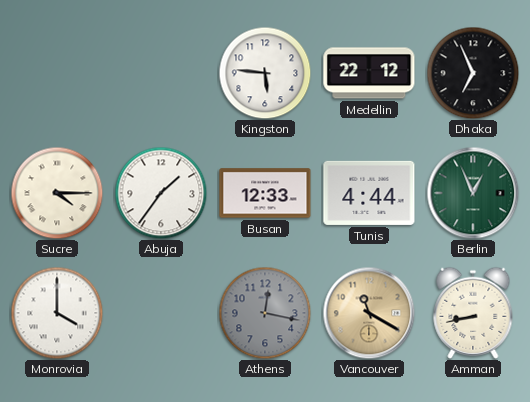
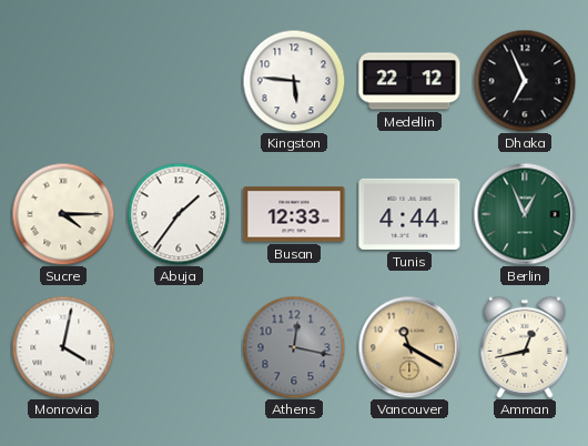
Monrovia: 4:00 -> 4:02 (63, 347)
Amman: 8:43 -> 12:43 (525, 347)
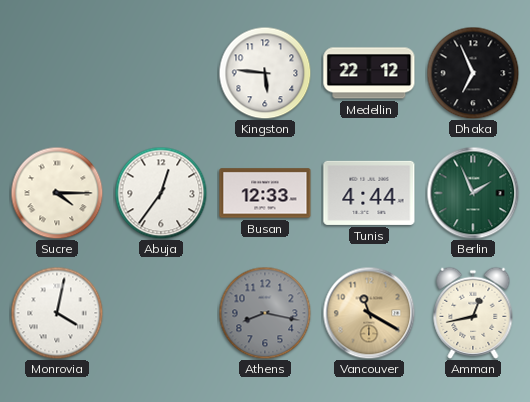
Abuja: 1:36 -> 12:36 (161, 193)
Berlin: 12:56 -> 1:56 (473, 193)
Athens: 12:17 -> 8:17 (265, 313)
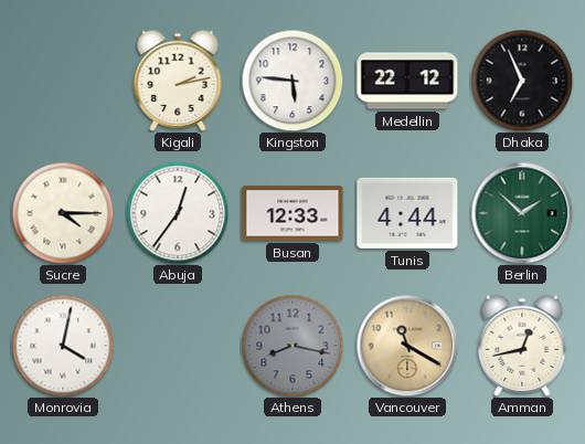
Kigali: none -> 2:13 (178, 81)
Berlin: 1:56 -> 1:52 (522, 213)
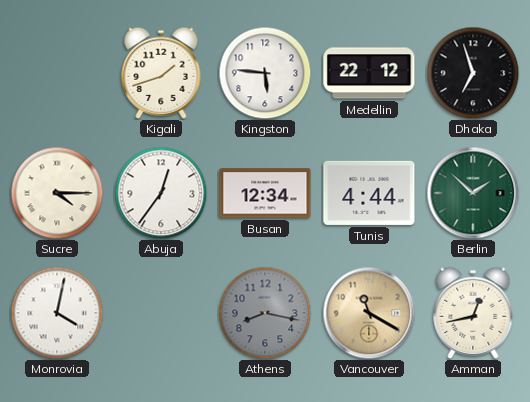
Kigali: 2:13 -> 1:42 (161, 73)
Dhaka: 6:56 -> 6:57 (473, 73)
Busan: 12:33 -> 12:34 (265, 193)
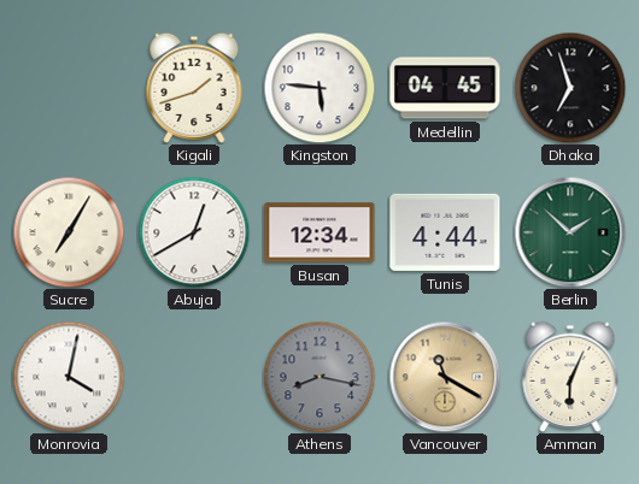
Medellin: 22:12 -> 04:45 (445, 88)
Sucre: 4:15 -> 7:05 (69, 232)
Abuja: 12:36 -> 12:40 (194, 232)
Amman: 12:43 -> 6:04 (570, 377)
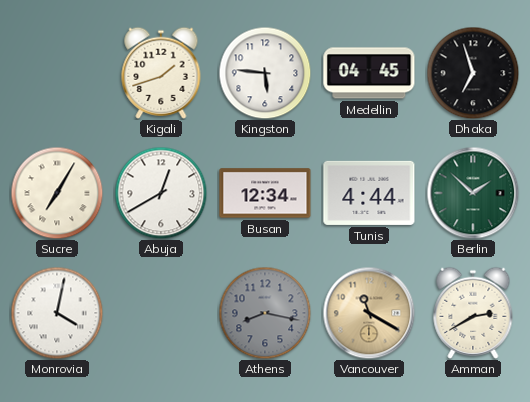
Amman: 6:04 -> 2:40 (473, 313)
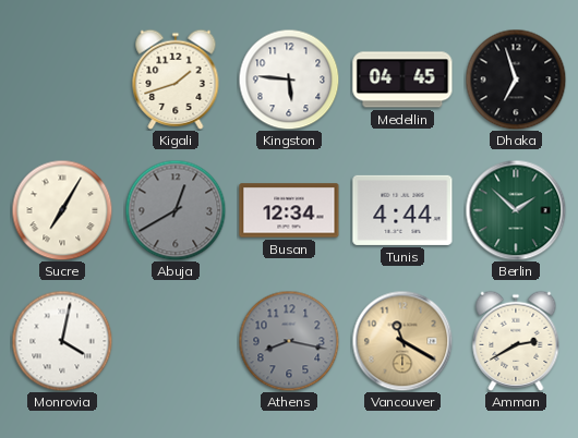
Abuja dial: white -> grey (176, 210)
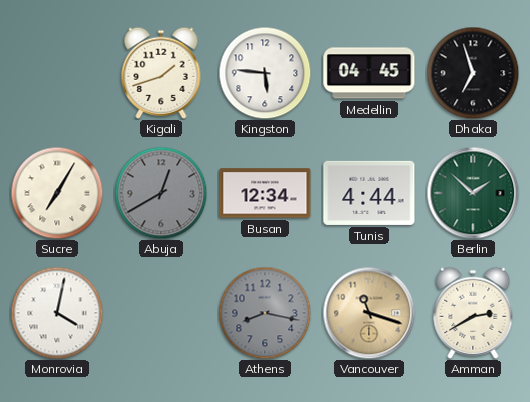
Vancouver: 11:20 -> 11:18 (369, 313)
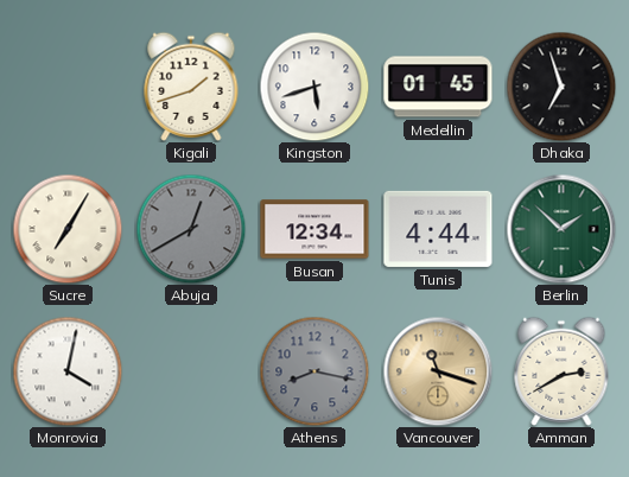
Kingston: 5:46 -> 5:42 (314, 87)
Medellin: 04:45 -> 01:45 (438, 87)
